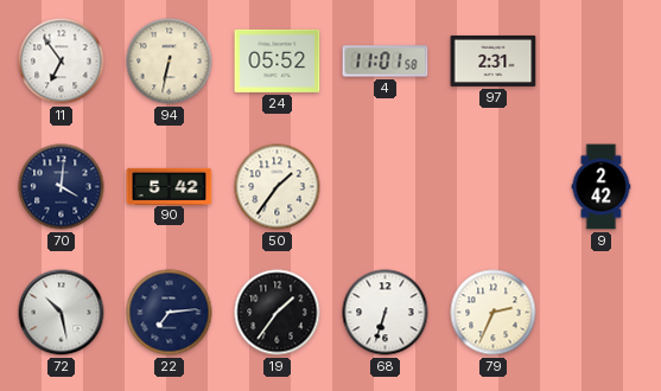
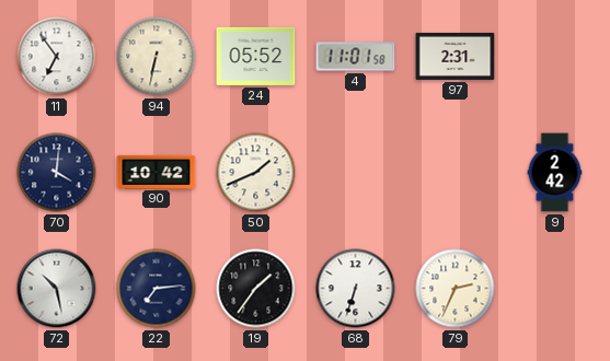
90: 5:42 -> 10:42 (157, 172)
50: 1:36 -> 1:41 (256, 173)
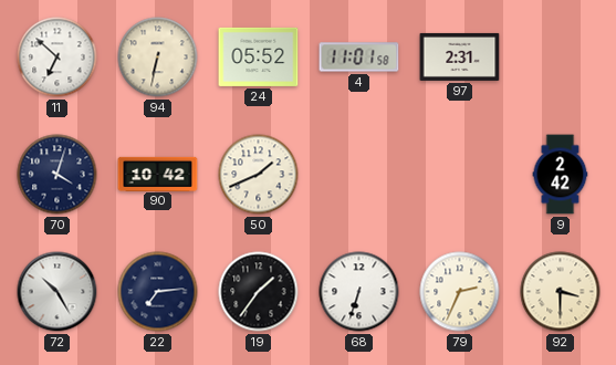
11: 6:54 -> 6:52 (58, 58)
70: 4:01 -> 4:03 (58, 175)
72: 10:28 -> 10:25 (58, 292)
92: none -> 3:30 (561, 292)
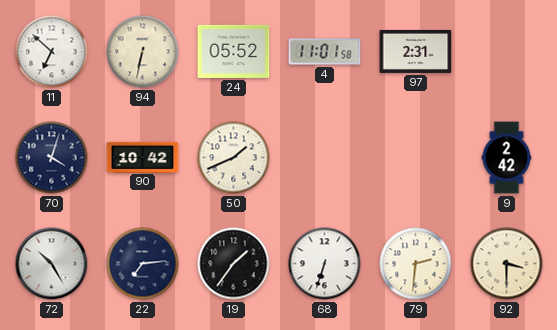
79: 2:34 -> 2:31 (416, 264)
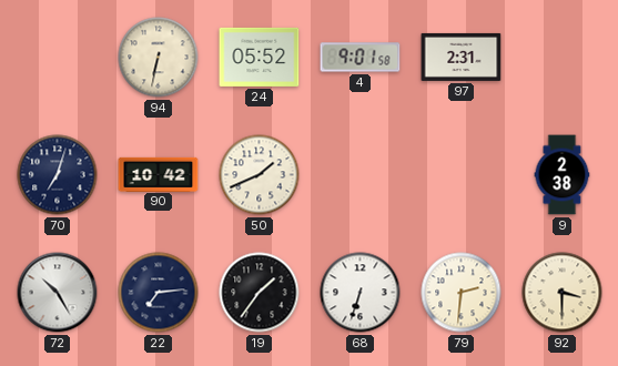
11: 6:52 -> none (52, 52)
4: 11:01 -> 9:01 (361, 58)
70: 4:03 -> 7:03 (58, 175)
9: 2:42 -> 2:38 (563, 175)
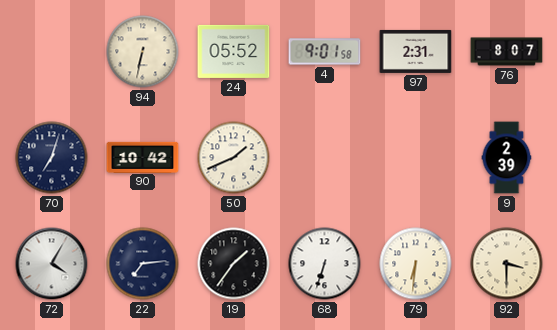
76: none -> 8:07 (507, 52)
9: 2:38 -> 2:39 (507, 158)
72: 10:25 -> 4:05 (52, 264)
79: 2:31 -> 6:31 (416, 264)
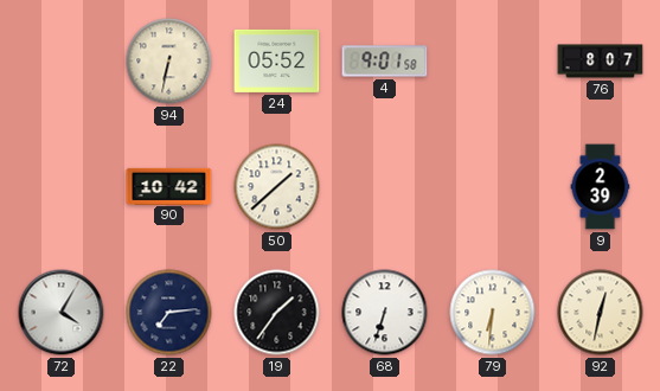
97: 2:31 -> none (416, 51)
70: 7:03 -> none (52, 158)
50: 1:41 -> 1:38 (277, 187)
92: 3:30 -> 12:32 (601, 313)
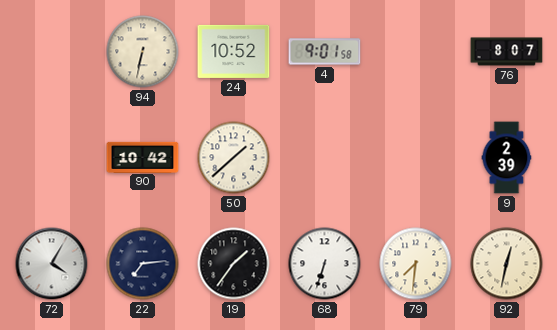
24: 05:52 -> 10:52 (234, 51)
79: 6:31 -> 7:31 (416, 264)
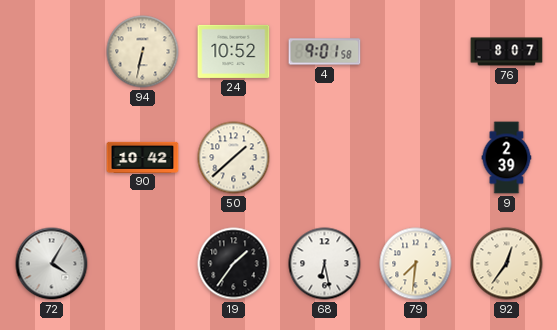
22: 7:14 -> none (143, 264)
68: 6:33 -> 6:28 (325, 264)
92: 12:32 -> 12:36 (507, 264)
